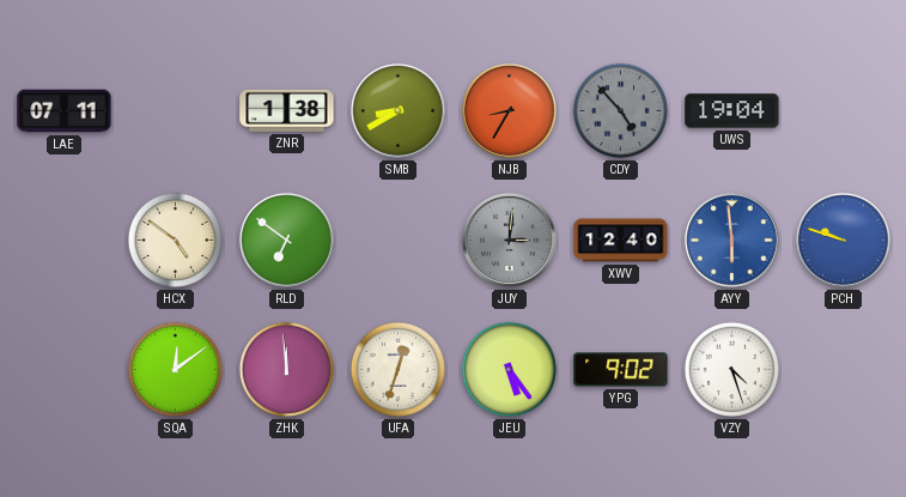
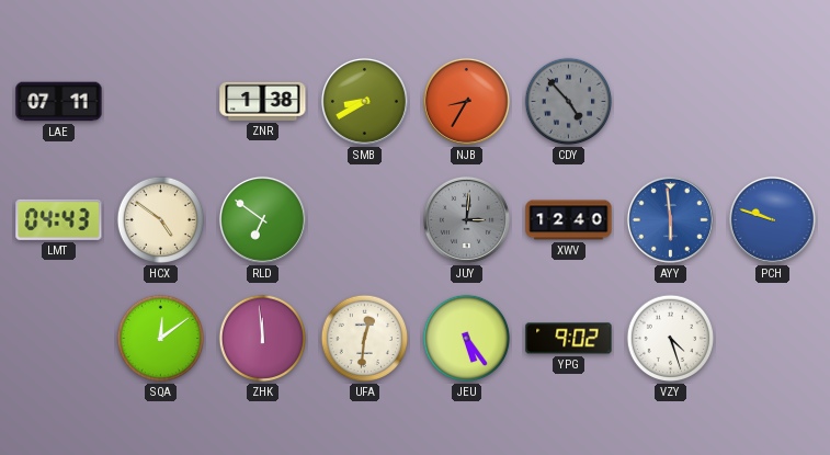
UWS: 19:04 -> none (732, 111)
LMT: none -> 04:43 (59, 219)
UFA: 12:33 -> 12:31 (365, 339)
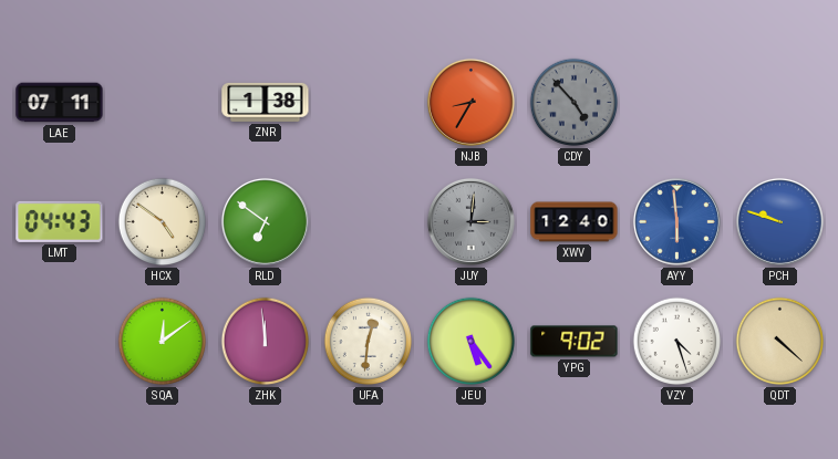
SMB: 8:40 -> none (364, 101)
QDT: none -> 4:22 (780, 342)
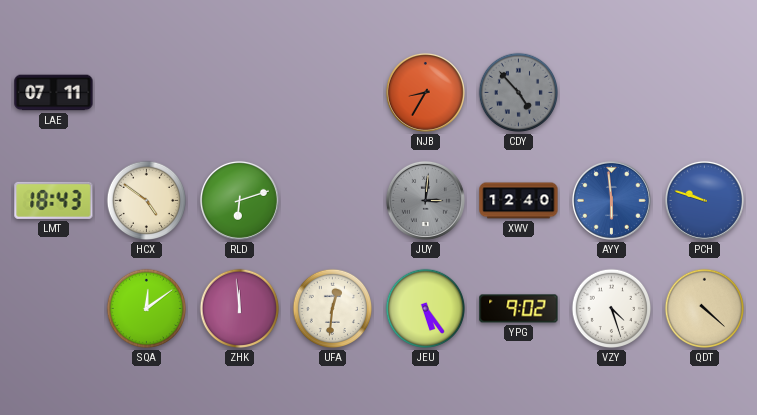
ZNR: 1:38 -> none (266, 102)
LMT: 04:43 -> 18:43 (54, 200)
RLD: 6:51 -> 6:12 (239, 200)
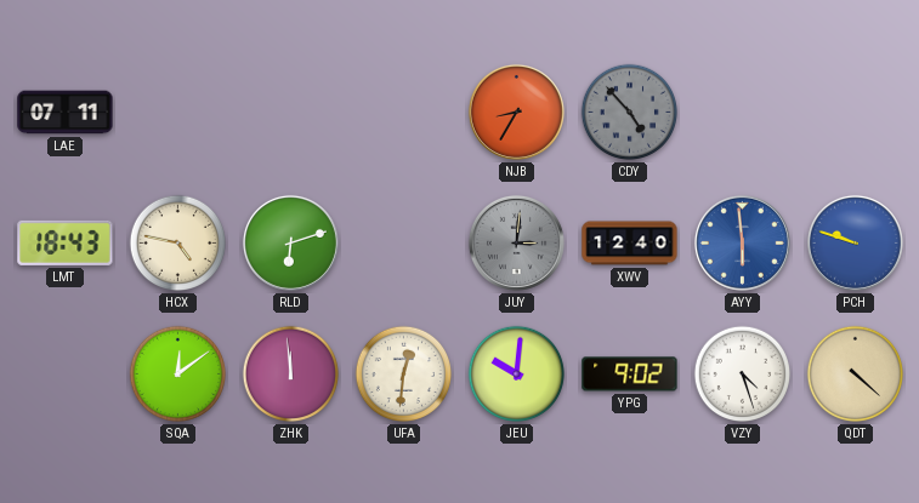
HCX: 4:51 -> 4:47 (178, 244)
JEU: 5:24 -> 10:01 (517, 375)
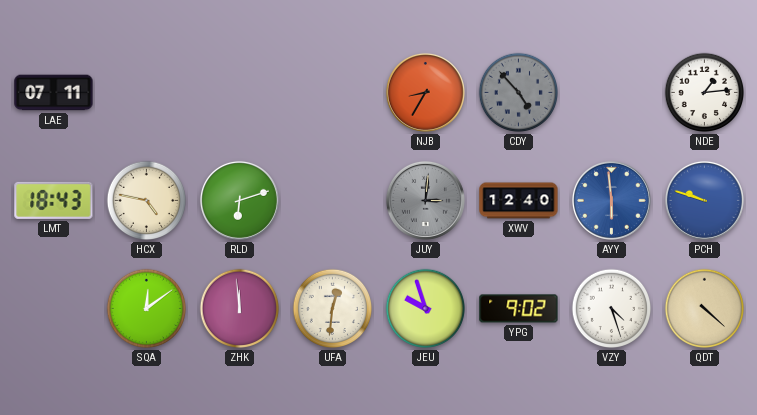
NDE: none -> 1:14 (705, 93)
JEU: 10:01 -> 9:57 (426, 309)
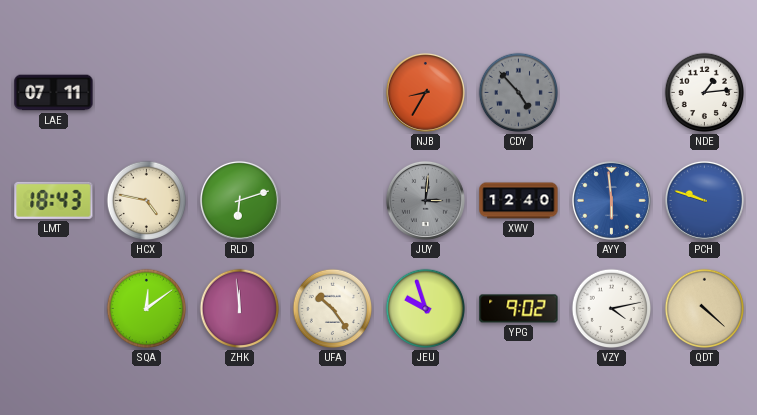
UFA: 12:31 -> 10:24 (333, 309)
VZY: 4:27 -> 4:13 (612, 309)
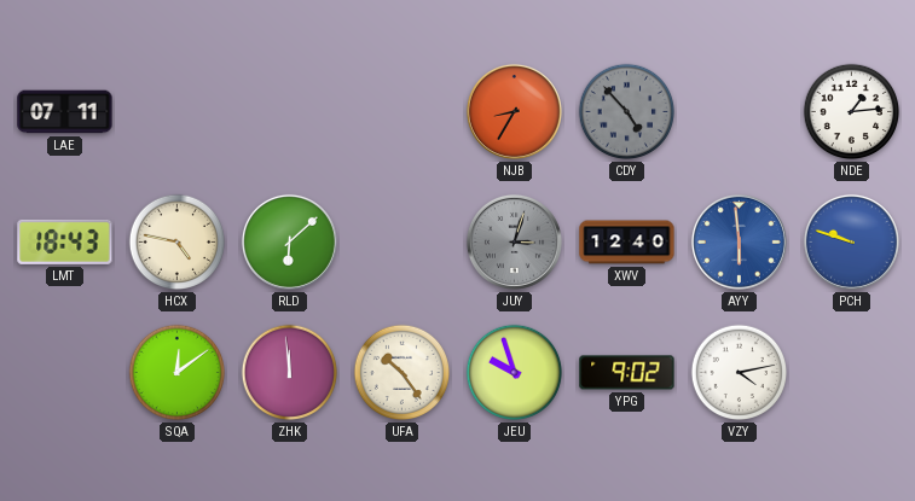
RLD: 6:12 -> 6:08 (289, 241)
JUY: 3:01 -> 3:03 (514, 241)
QDT: 4:22 -> none (705, 309)
